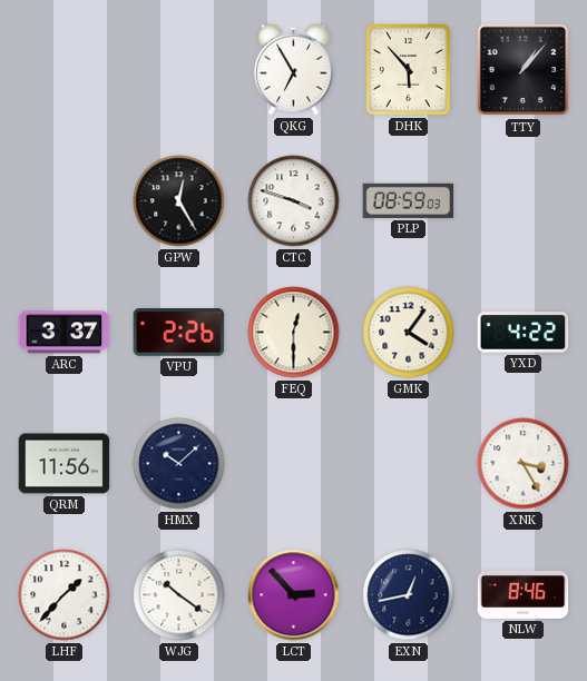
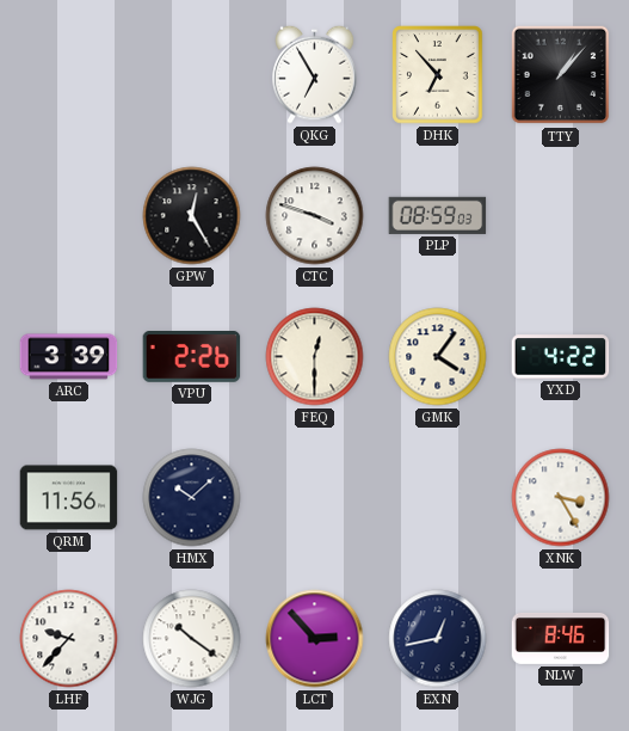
DHK: 5:53 -> 6:53 (438, 75)
ARC: 3:37 -> 3:39 (69, 357)
LHF: 1:37 -> 9:37 (69, 639)
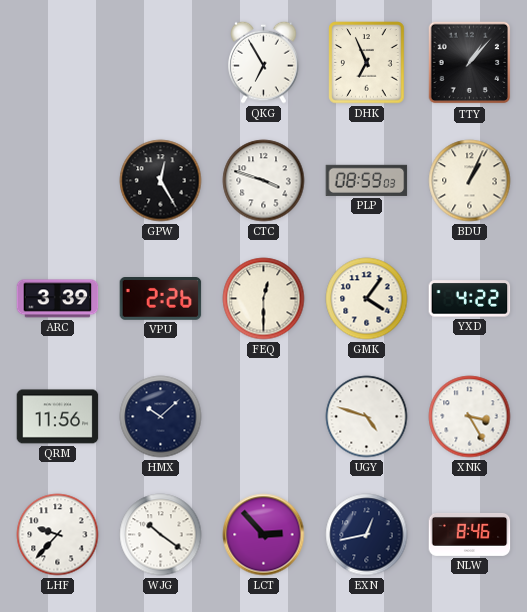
DHK: 6:53 -> 6:56 (367, 63)
BDU: none -> 1:04 (470, 181)
UGY: none -> 4:48 (367, 417)
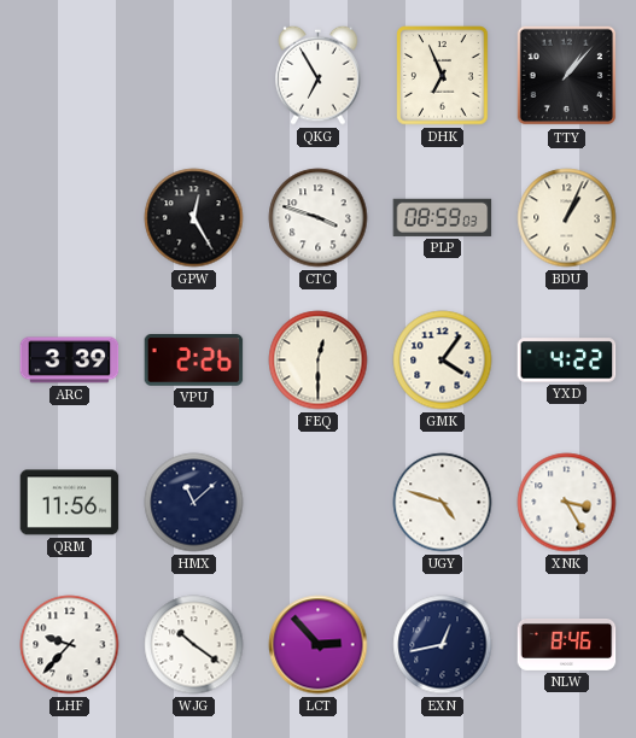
HMX: 10:08 -> 11:08 (194, 503)
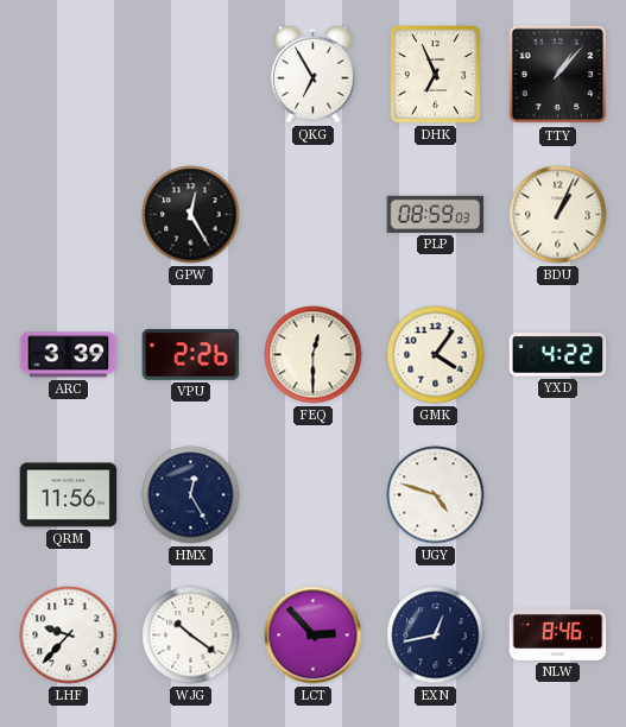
CTC: 3:48 -> none (319, 218)
HMX: 11:08 -> 12:25 (191, 495)
XNK: 3:25 -> none (567, 503)
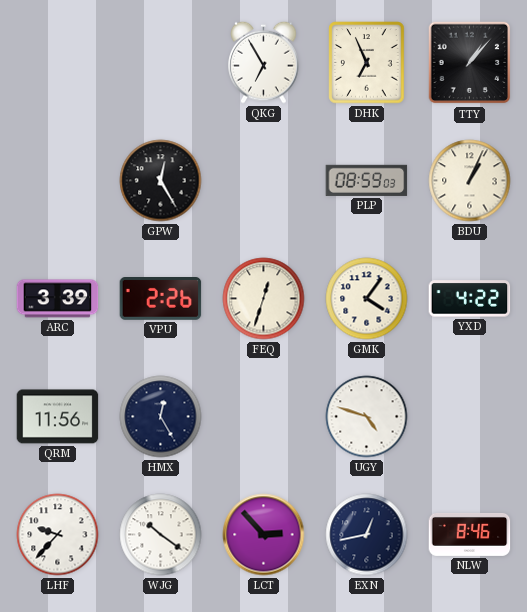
FEQ: 12:30 -> 12:33 (264, 299)
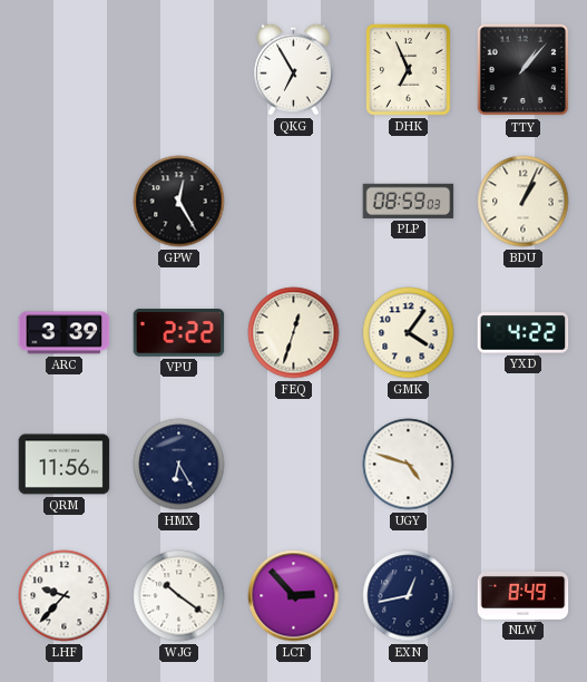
VPU: 2:26 -> 2:22 (179, 333)
HMX: 12:25 -> 6:25 (179, 465)
NLW: 8:46 -> 8:49 (524, 596)
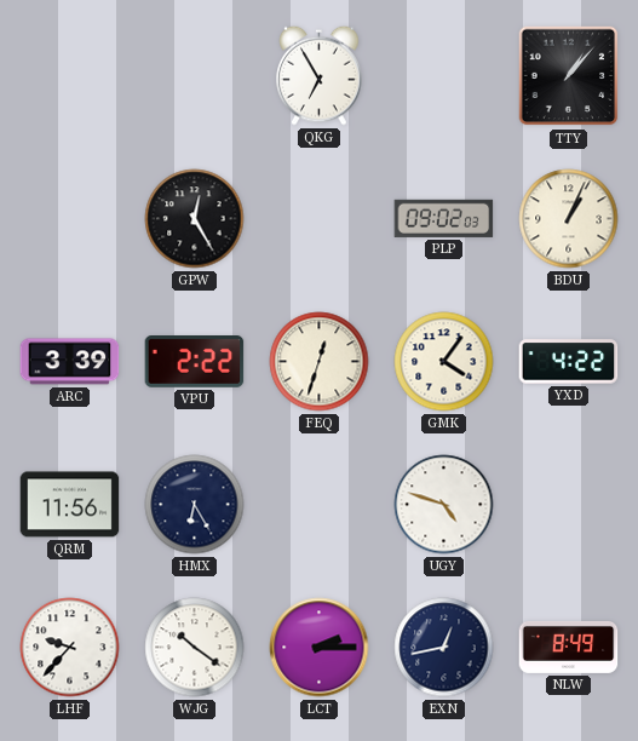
DHK: 6:56 -> none (409, 70)
PLP: 08:59 -> 09:02 (444, 218)
LCT: 2:53 -> 2:15 (320, 648)
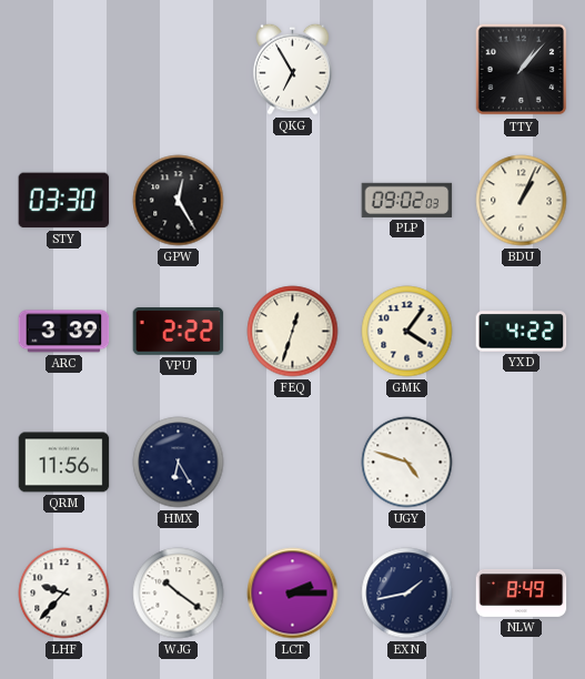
STY: none -> 03:30 (64, 201)
EXN: 12:43 -> 1:43 (407, 594)
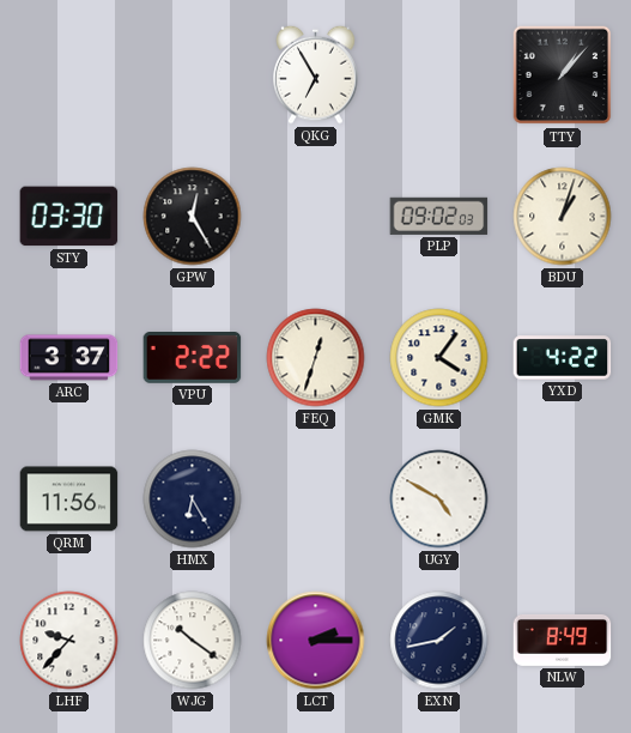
BDU: 1:04 -> 1:03 (563, 217)
ARC: 3:39 -> 3:37 (69, 358)
UGY: 4:48 -> 4:50 (439, 499)
